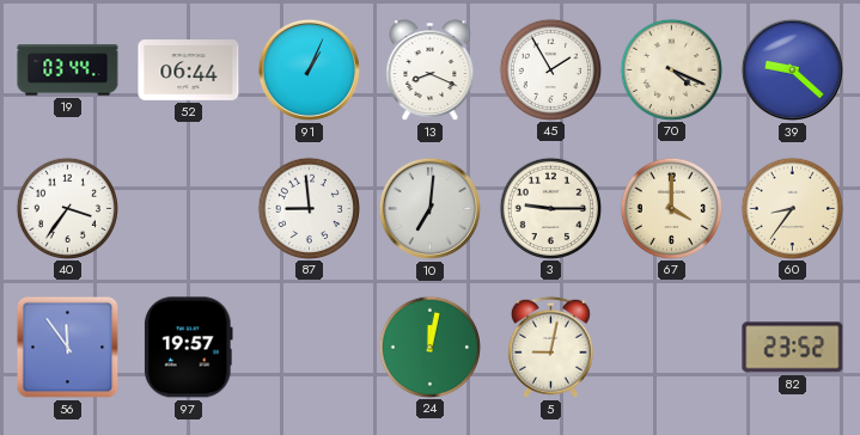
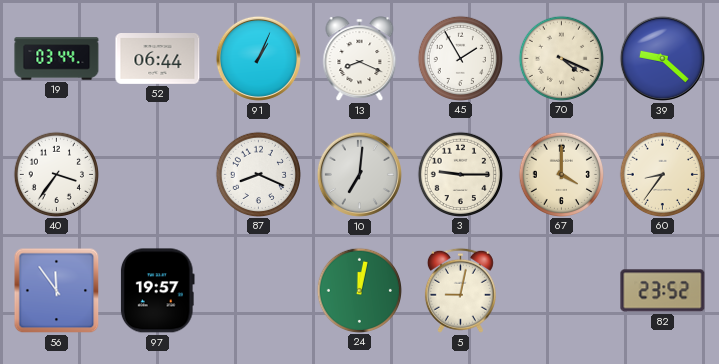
87: 8:59 -> 8:19 (258, 174)
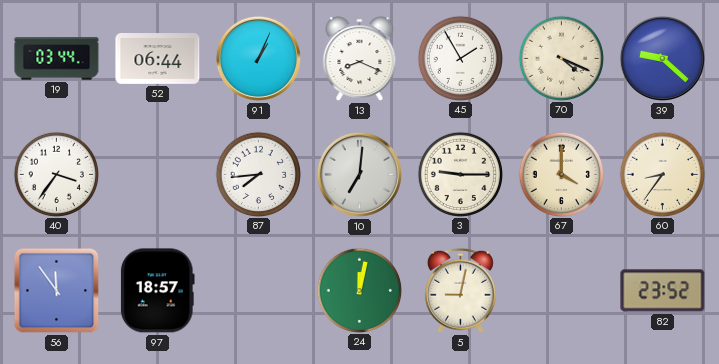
87: 8:19 -> 7:44 (258, 174)
97: 19:57 -> 18:57 (157, 291)
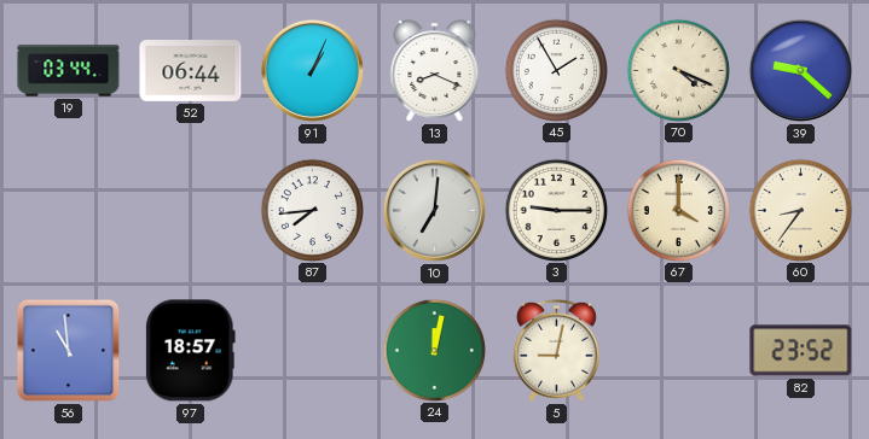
40: 3:36 -> none (56, 174)
56: 11:54 -> 10:59 (69, 351)
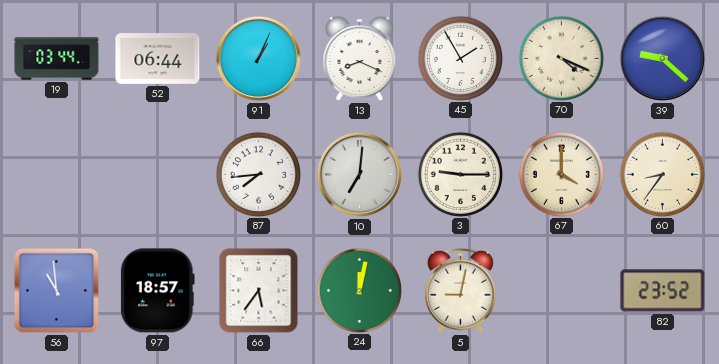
66: none -> 5:36 (259, 291)
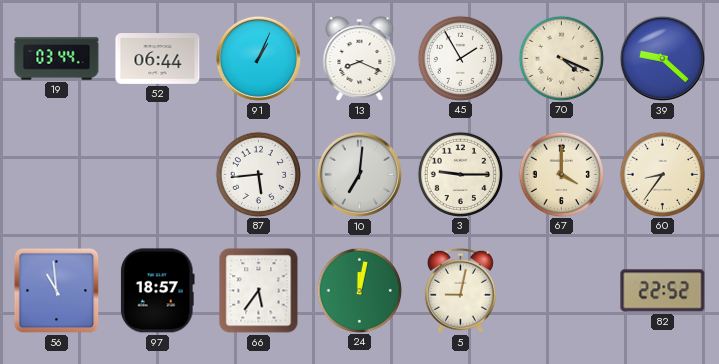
87: 7:44 -> 5:44 (258, 174)
82: 23:52 -> 22:52 (663, 291)
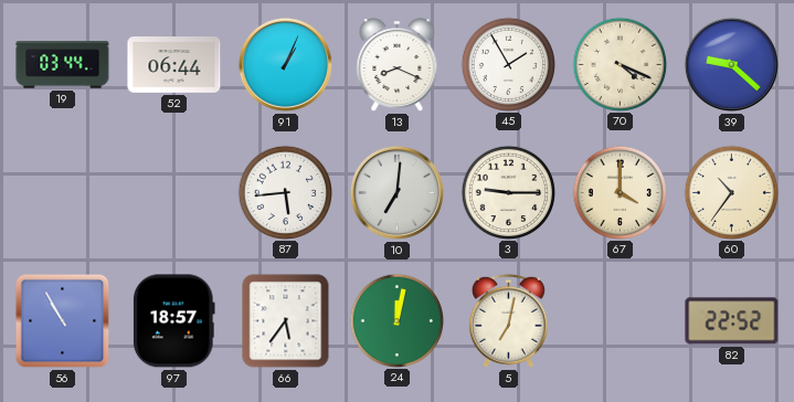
60: 8:36 -> 10:36 (731, 192)
56: 10:59 -> 10:55 (63, 321)
5: 9:02 -> 7:02 (508, 320)
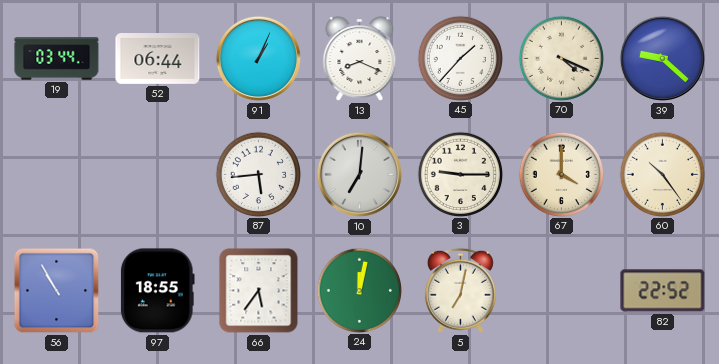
45: 1:55 -> 1:37 (460, 58)
60: 10:36 -> 10:24 (662, 174)
97: 18:57 -> 18:55 (157, 291)
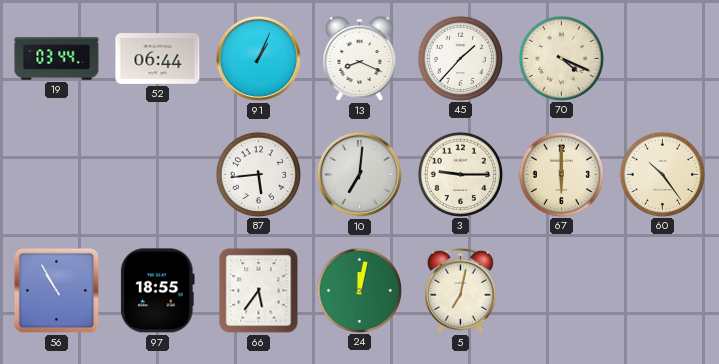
39: 9:22 -> none (662, 58)
67: 4:00 -> 6:00 (561, 174)
82: 22:52 -> none (663, 291)
